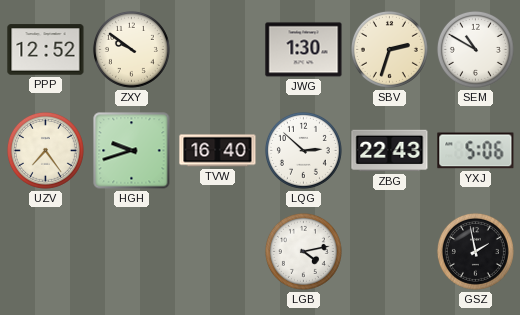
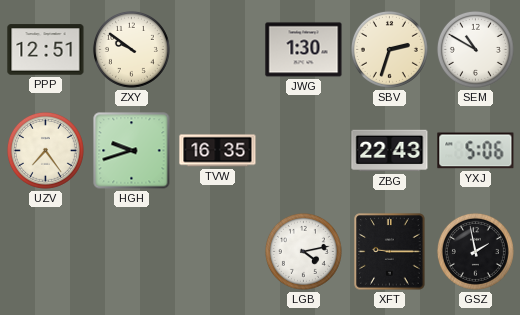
PPP: 12:52 -> 12:51 (46, 50)
TVW: 16:40 -> 16:35 (218, 151)
LQG: 2:52 -> none (303, 150)
XFT: none -> 9:15 (390, 252)
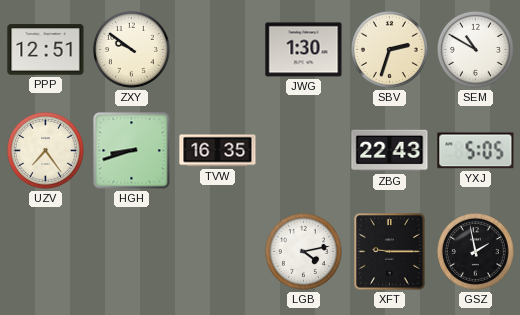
HGH: 9:42 -> 8:42 (132, 151)
YXJ: 5:06 -> 5:05 (476, 151)
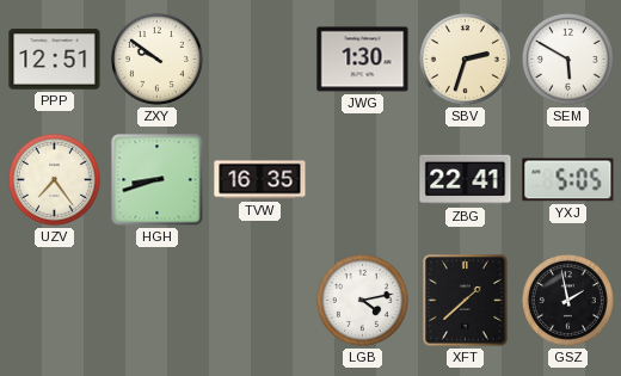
SEM: 10:50 -> 5:50 (567, 58)
ZBG: 22:43 -> 22:41 (466, 180)
XFT: 9:15 -> 1:38 (466, 301)
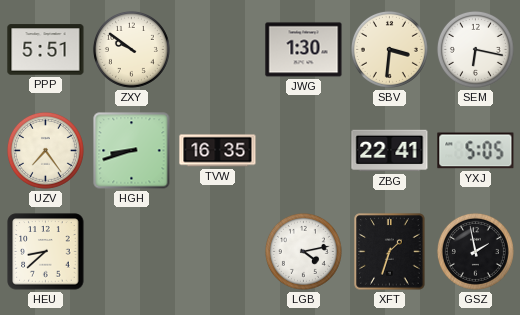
PPP: 12:51 -> 5:51 (46, 50)
SBV: 2:33 -> 3:31 (389, 49)
SEM: 5:50 -> 6:17 (475, 49)
HEU: none -> 8:38 (46, 252)
XFT: 1:38 -> 1:33 (390, 252)
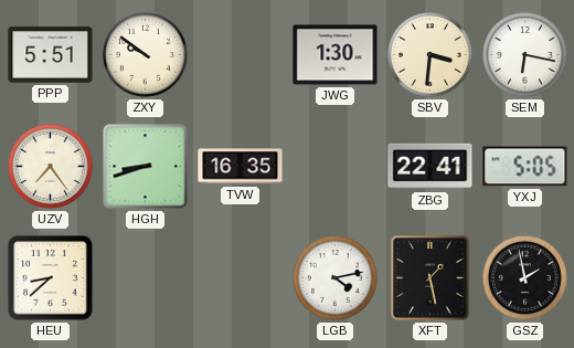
XFT: 1:33 -> 1:28 (431, 278)
